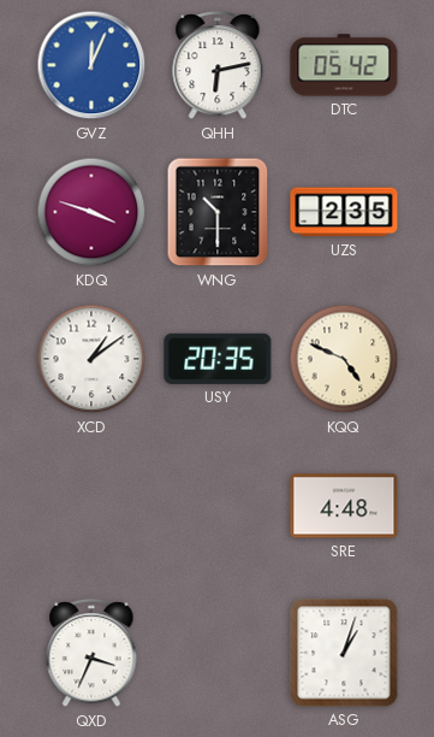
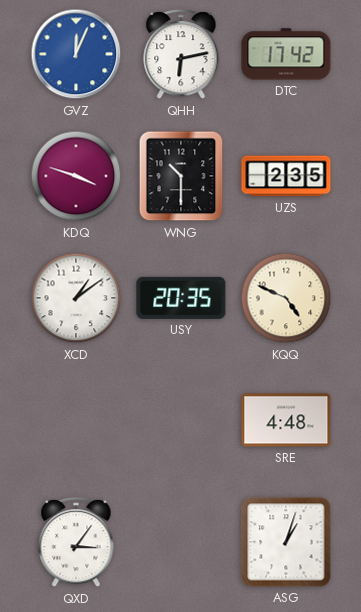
DTC: 05:42 -> 17:42 (286, 54)
QXD: 3:34 -> 3:06 (76, 543)
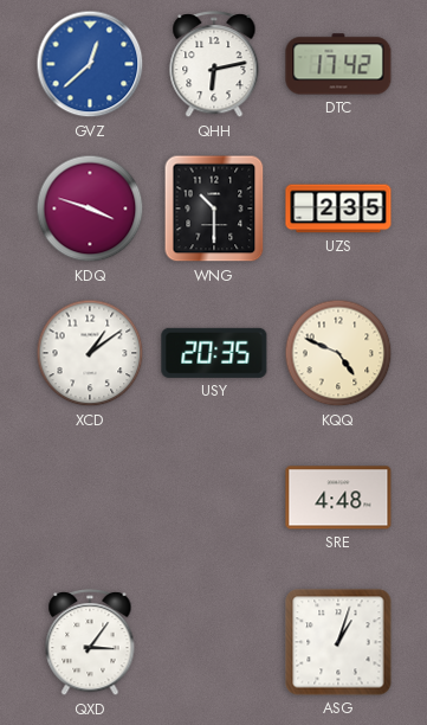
GVZ: 12:04 -> 12:38 (90, 64)
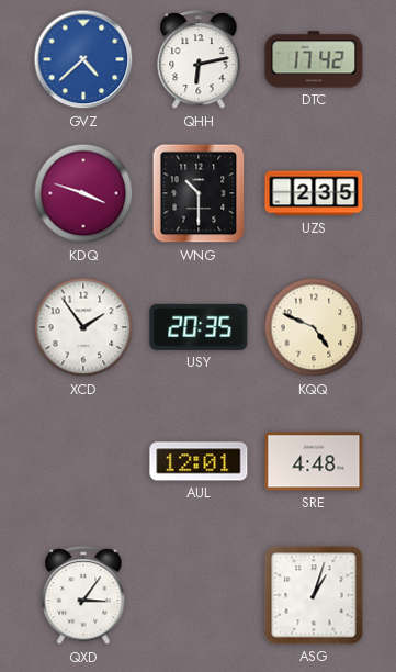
GVZ: 12:38 -> 4:38 (83, 59)
XCD: 1:09 -> 1:54 (83, 327)
AUL: none -> 12:01 (199, 461)
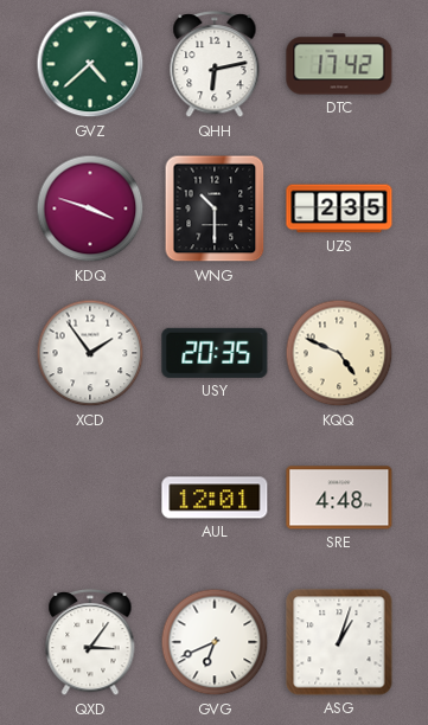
GVZ dial: blue -> green (90, 64)
GVG: none -> 6:41 (215, 642)
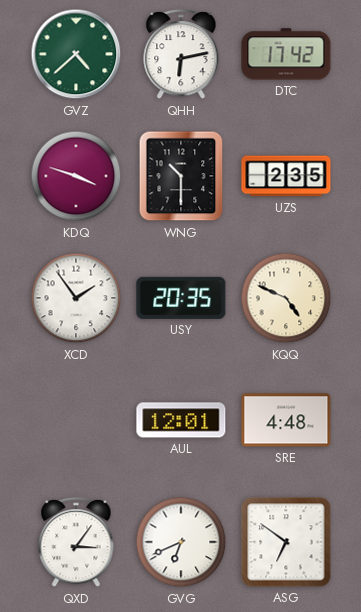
ASG: 1:03 -> 6:51 (286, 542)
